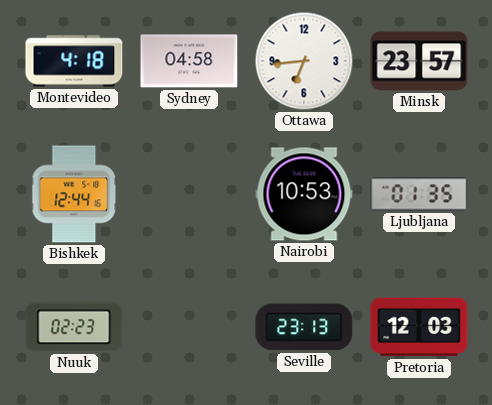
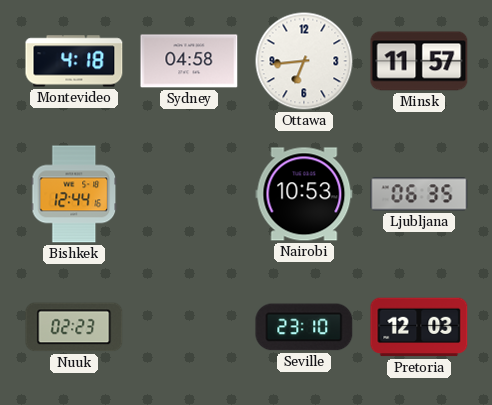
Minsk: 23:57 -> 11:57 (419, 61)
Ljubljana: 01:35 -> 06:35 (419, 194)
Seville: 23:13 -> 23:10 (304, 327)
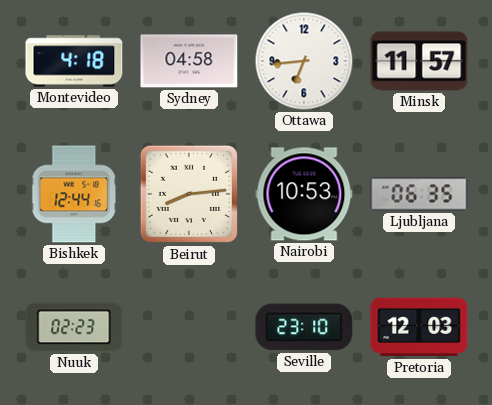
Beirut: none -> 8:14 (189, 194)
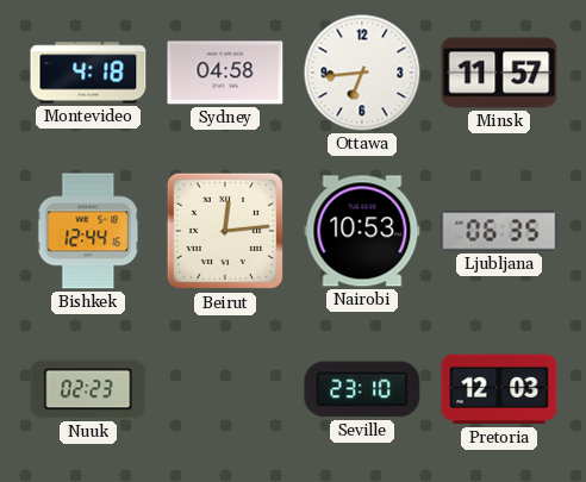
Beirut: 8:14 -> 12:14 (225, 231)
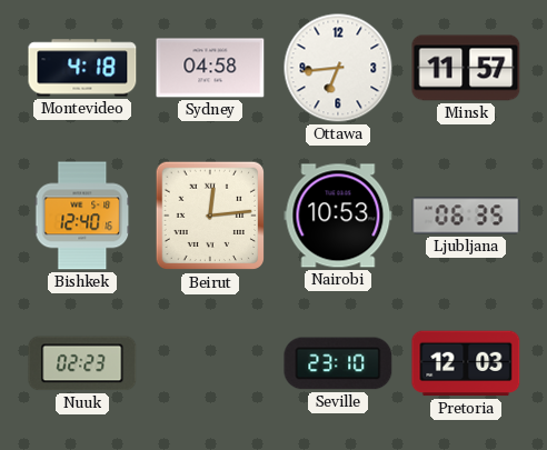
Bishkek: 12:44 -> 12:40 (82, 216)
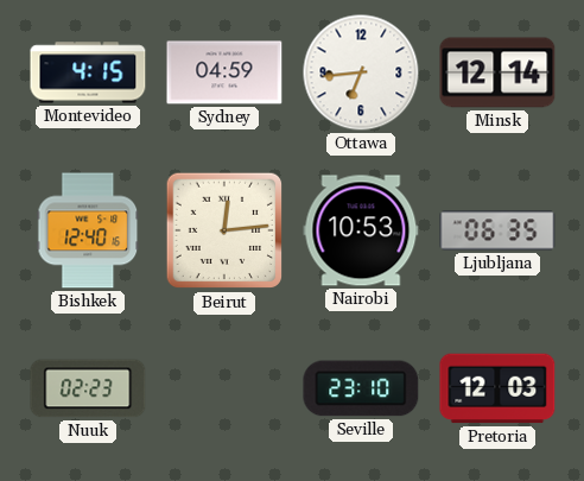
Montevideo: 4:18 -> 4:15 (88, 72)
Sydney: 04:58 -> 04:59 (224, 72)
Minsk: 11:57 -> 12:14 (497, 72)
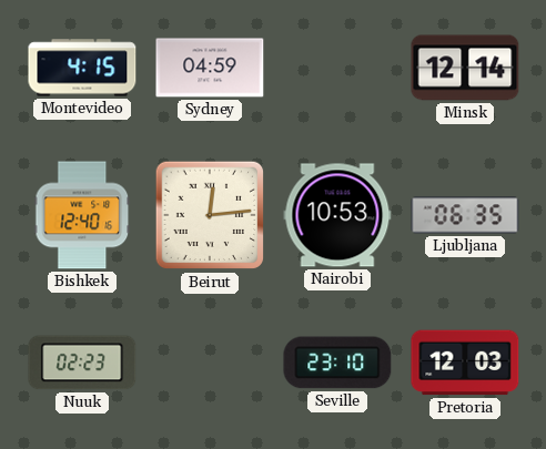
Ottawa: 6:44 -> none (361, 72)
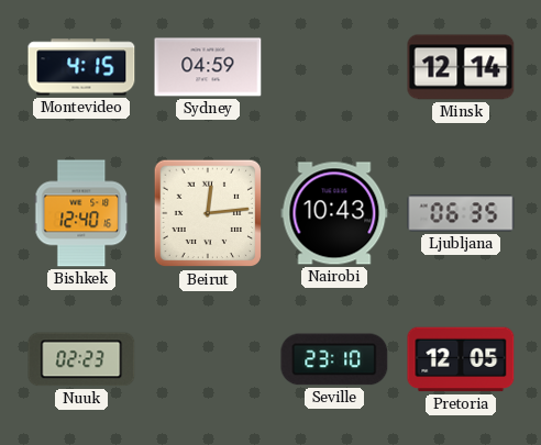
Nairobi: 10:53 -> 10:43 (334, 213)
Pretoria: 12:03 -> 12:05 (461, 359)
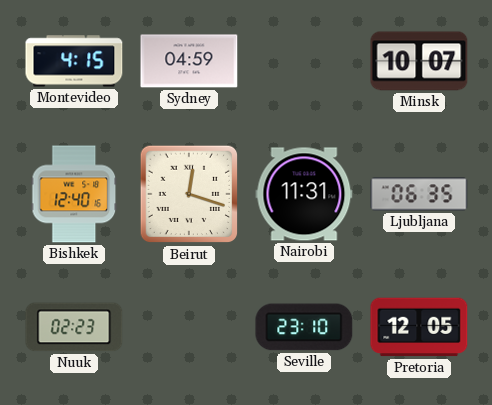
Minsk: 12:14 -> 10:07 (419, 61)
Beirut: 12:14 -> 12:18 (189, 194)
Nairobi: 10:43 -> 11:31 (304, 194)
